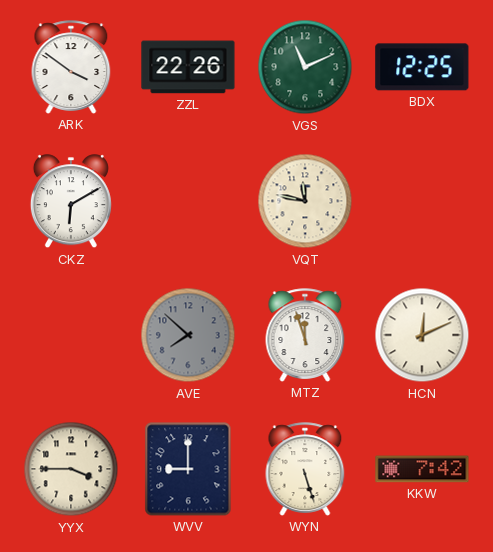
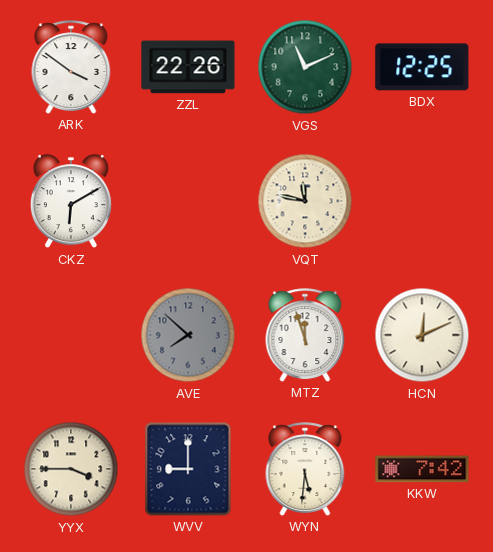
WYN: 5:27 -> 5:31 (305, 469)
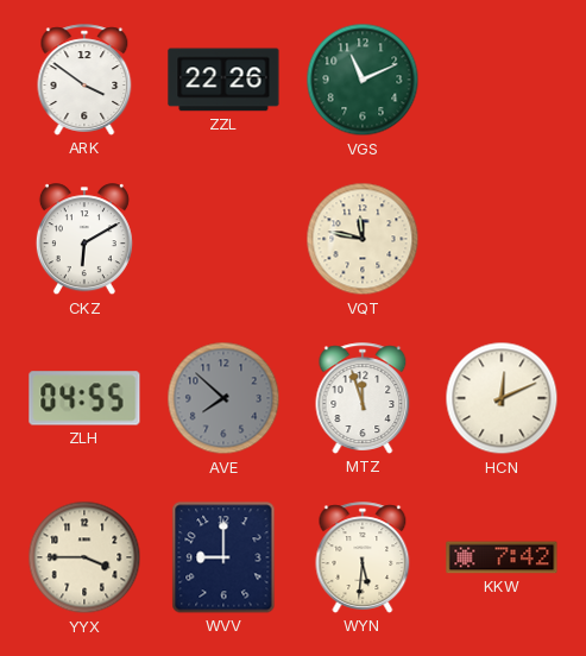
BDX: 12:25 -> none (422, 67)
ZLH: none -> 04:55 (84, 398)
